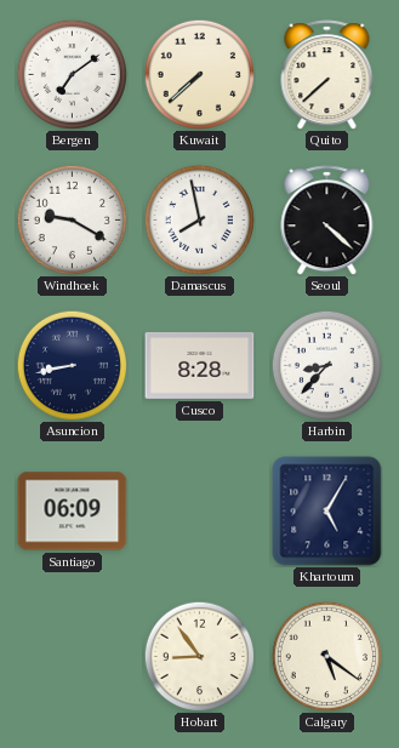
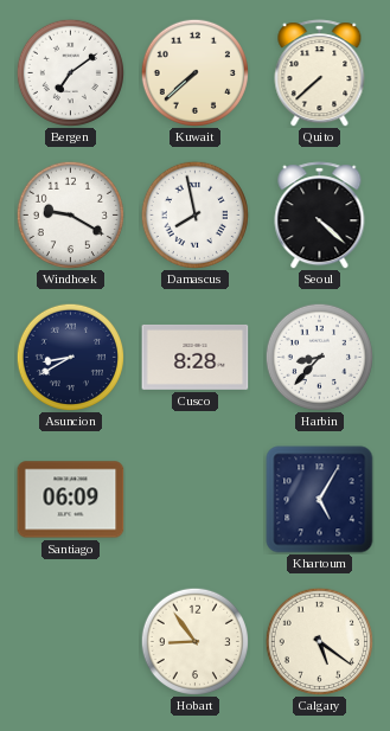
Asuncion: 8:43 -> 8:40 (70, 357)
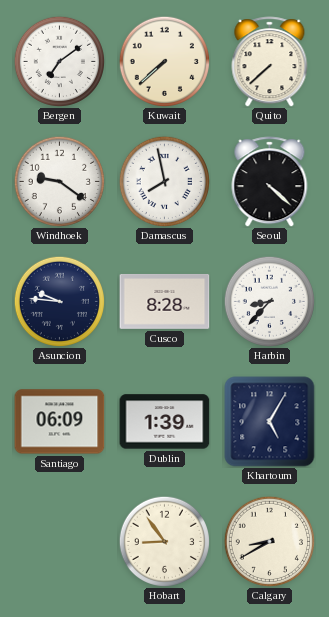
Windhoek: 9:20 -> 9:21 (59, 181)
Asuncion: 8:40 -> 9:46 (59, 301)
Dublin: none -> 1:39 (165, 422)
Calgary: 5:21 -> 8:40 (269, 541)
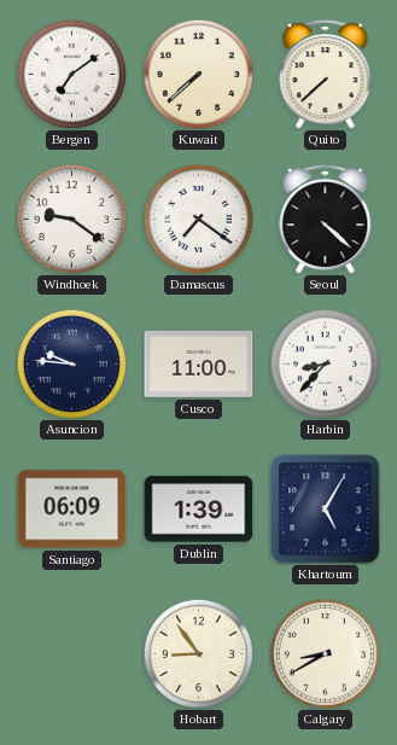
Damascus: 7:58 -> 7:21 (198, 219)
Cusco: 8:28 -> 11:00 (199, 363)
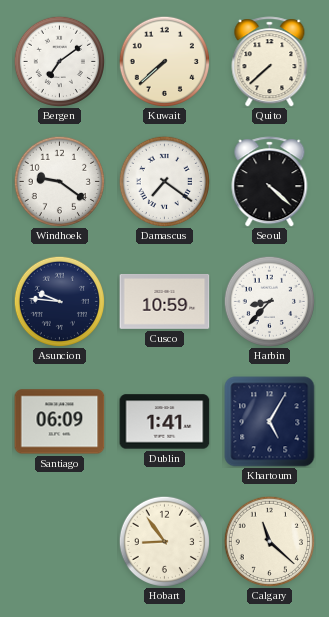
Cusco: 11:00 -> 10:59 (165, 301)
Dublin: 1:39 -> 1:41 (165, 422)
Calgary: 8:40 -> 11:22 (269, 541)
